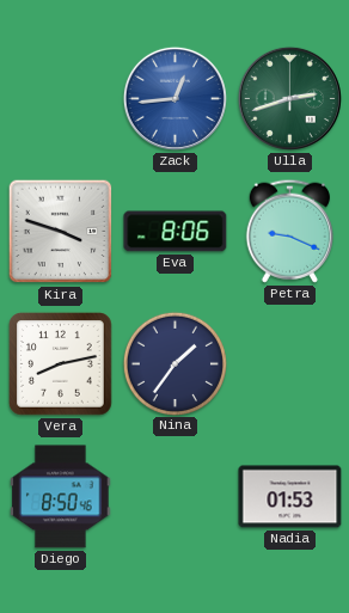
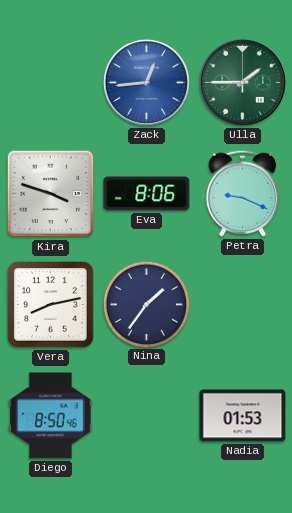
Ulla: 2:42 -> 1:45 (242, 82)
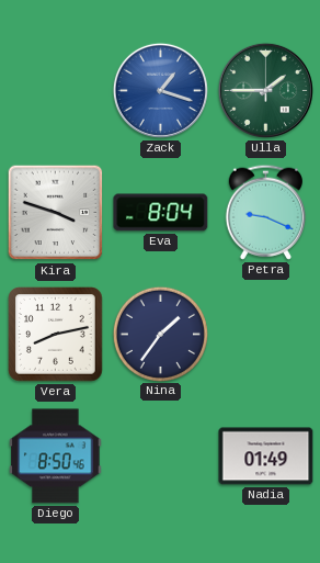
Zack: 12:44 -> 1:18 (160, 90)
Eva: 8:06 -> 8:04 (161, 213)
Nadia: 01:53 -> 01:49 (266, 457)
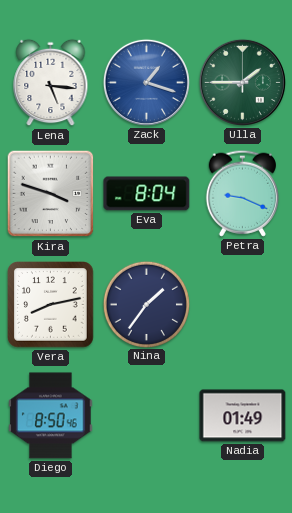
Lena: none -> 5:16 (51, 83)
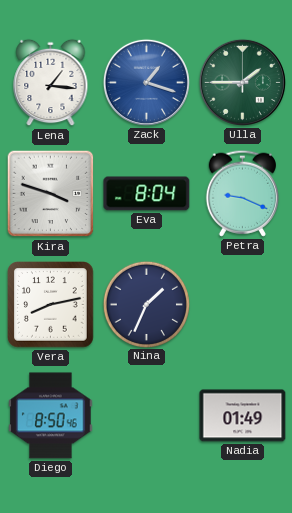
Lena: 5:16 -> 1:16 (51, 83)
Nina: 1:36 -> 1:34 (146, 304)
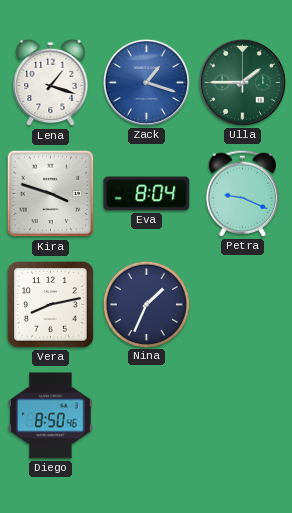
Lena: 1:16 -> 1:18 (51, 83)
Nadia: 01:49 -> none (243, 416)
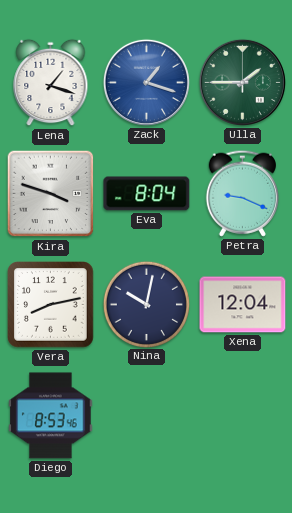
Nina: 1:34 -> 10:02 (146, 304)
Xena: none -> 12:04 (243, 305)
Diego: 8:50 -> 8:53 (51, 416)
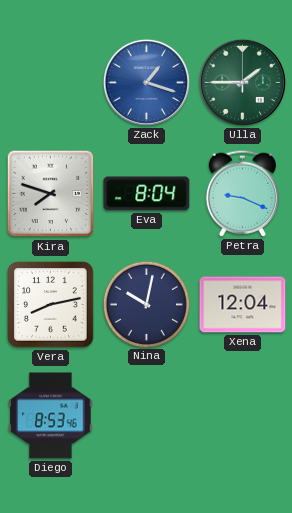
Lena: 1:18 -> none (51, 83)
Kira: 3:48 -> 7:48 (51, 194)
